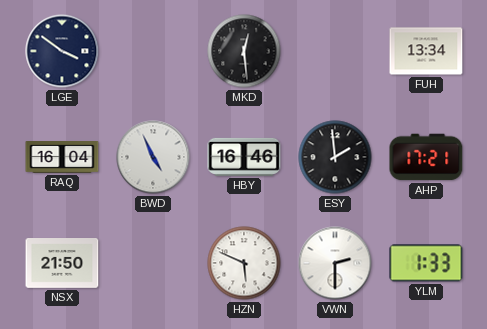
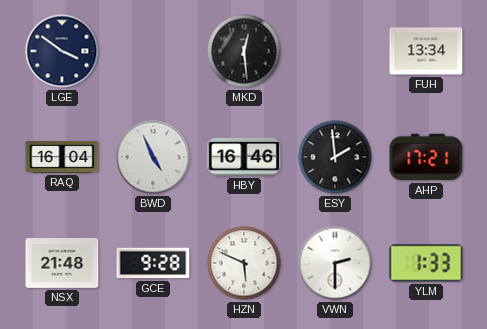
NSX: 21:50 -> 21:48 (62, 264)
GCE: none -> 9:28 (153, 263)
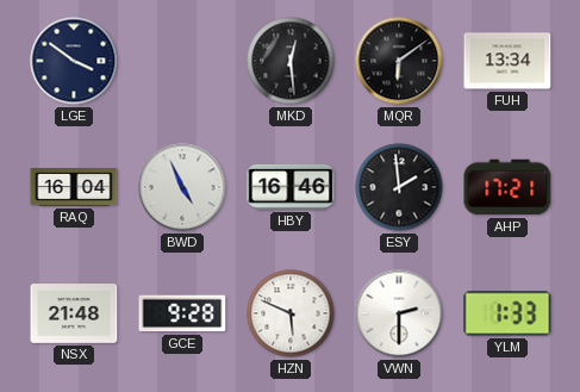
MQR: none -> 6:09 (399, 61)
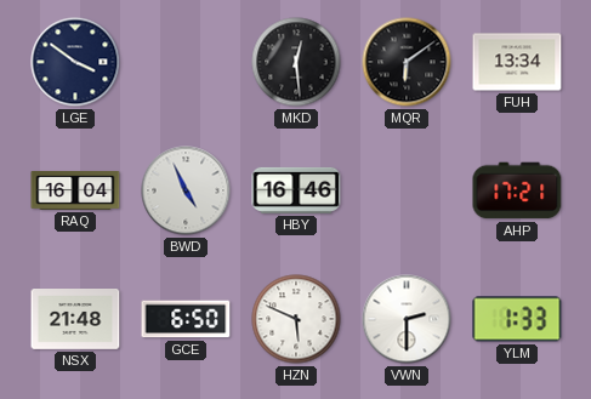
ESY: 1:59 -> none (399, 187)
GCE: 9:28 -> 6:50 (186, 319)
